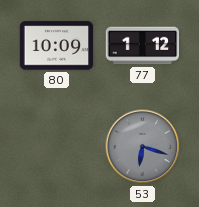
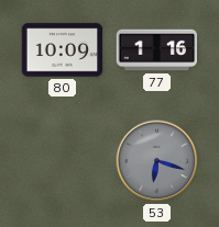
77: 1:12 -> 1:16 (157, 50)
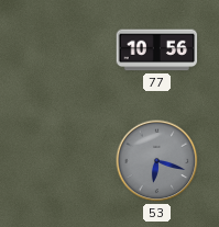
80: 10:09 -> none (63, 50)
77: 1:16 -> 10:56 (157, 50)
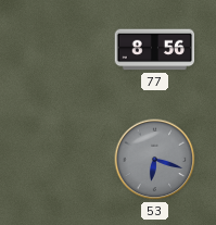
77: 10:56 -> 8:56 (155, 50)
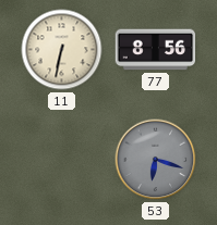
11: none -> 6:32 (62, 50)
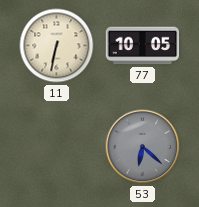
77: 8:56 -> 10:05 (143, 46)
53: 6:18 -> 6:22 (143, 147)
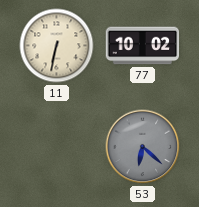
77: 10:05 -> 10:02 (143, 46)
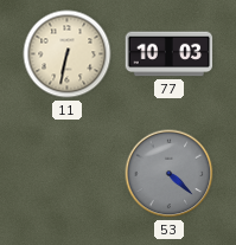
77: 10:02 -> 10:03 (170, 54)
53: 6:22 -> 4:22 (170, 174)
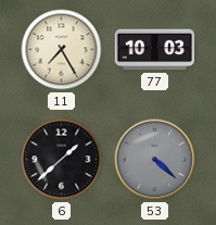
11: 6:32 -> 7:25 (62, 50)
6: none -> 1:38 (62, 160)
